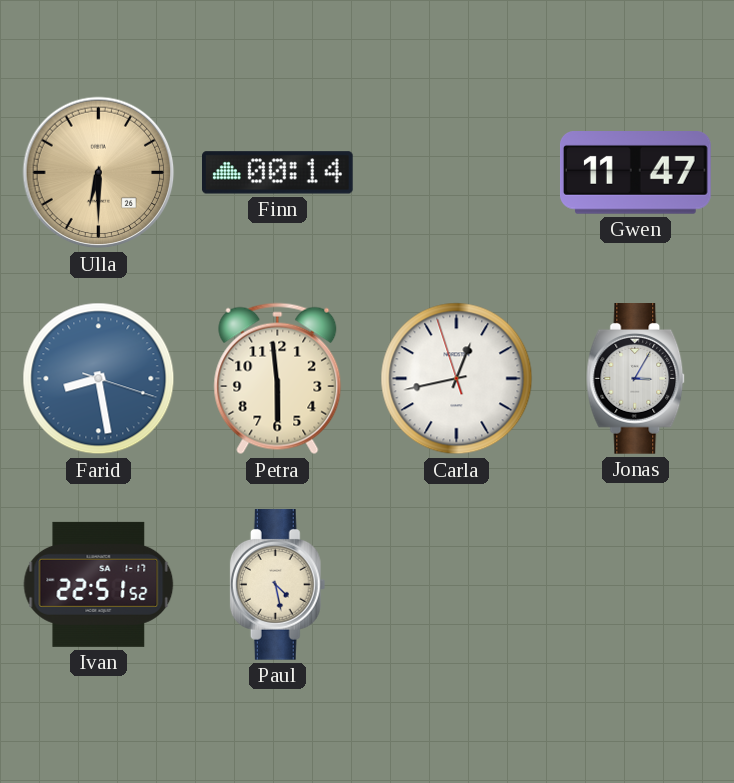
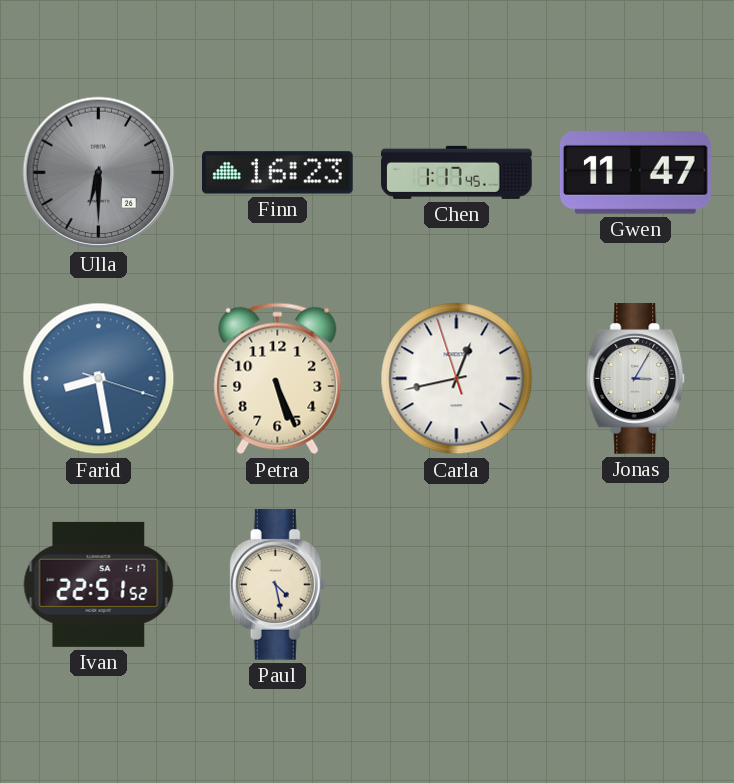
Ulla dial: champagne -> grey (99, 173)
Finn: 00:14 -> 16:23 (278, 173)
Chen: none -> 1:17 (457, 172)
Petra: 5:59 -> 5:26 (278, 379)
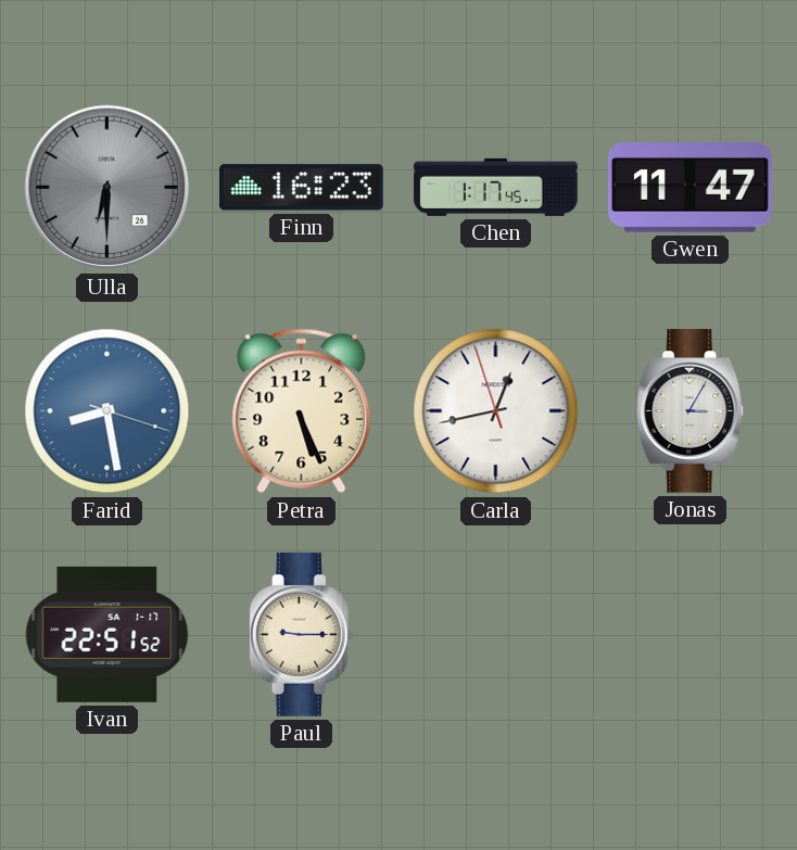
Paul: 4:28 -> 9:15 (302, 635)
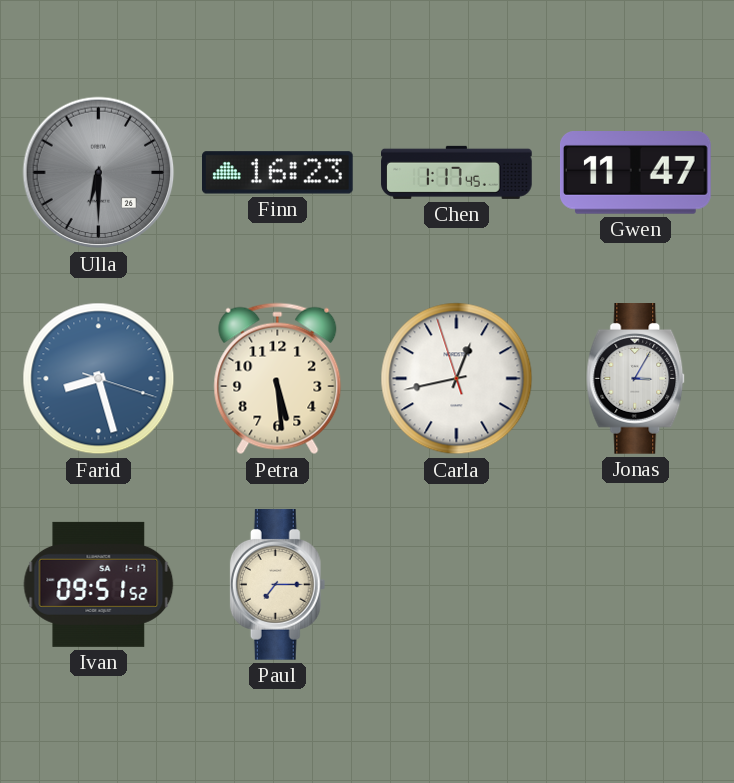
Farid: 8:28 -> 8:27 (99, 379)
Petra: 5:26 -> 5:29 (278, 379)
Ivan: 22:51 -> 09:51 (99, 584)
Paul: 9:15 -> 7:15 (278, 585)
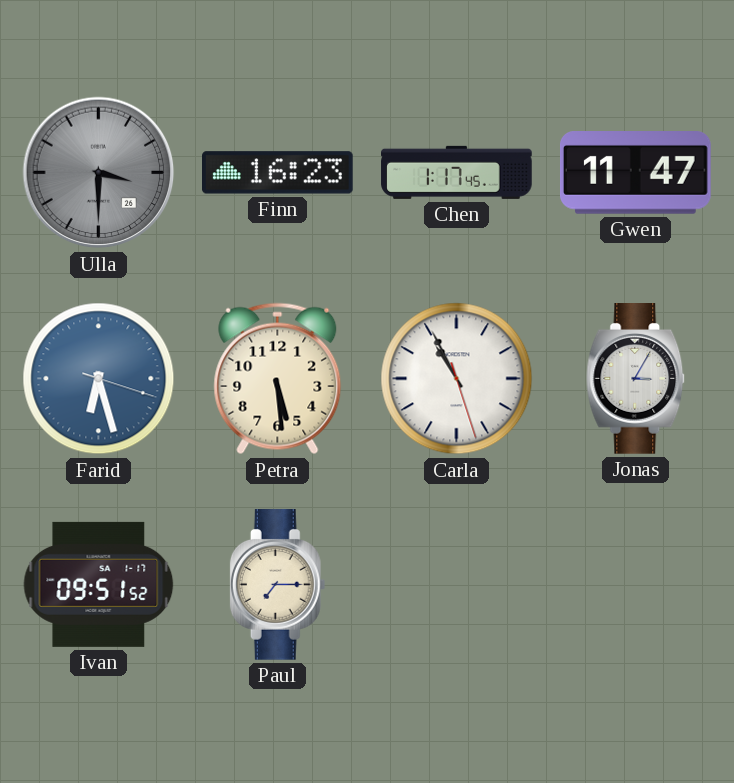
Ulla: 6:30 -> 3:30 (99, 173)
Farid: 8:27 -> 6:27 (99, 379)
Carla: 12:42 -> 10:55 (457, 379)
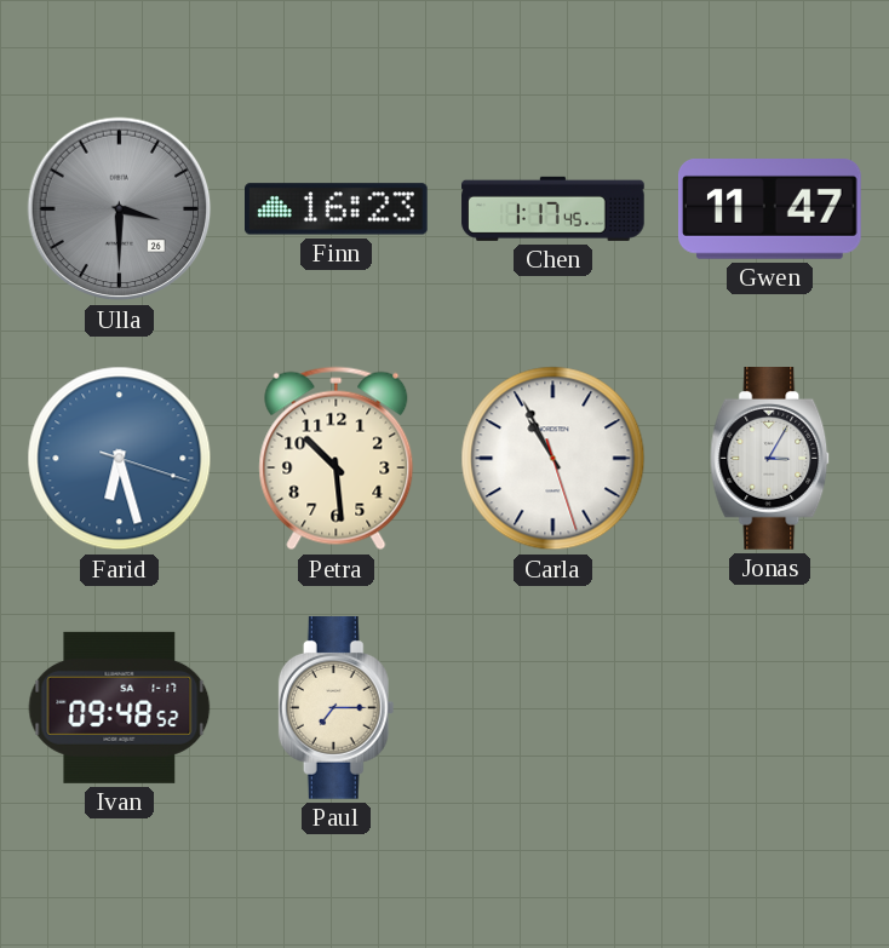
Petra: 5:29 -> 10:29 (337, 459)
Ivan: 09:51 -> 09:48 (120, 707)
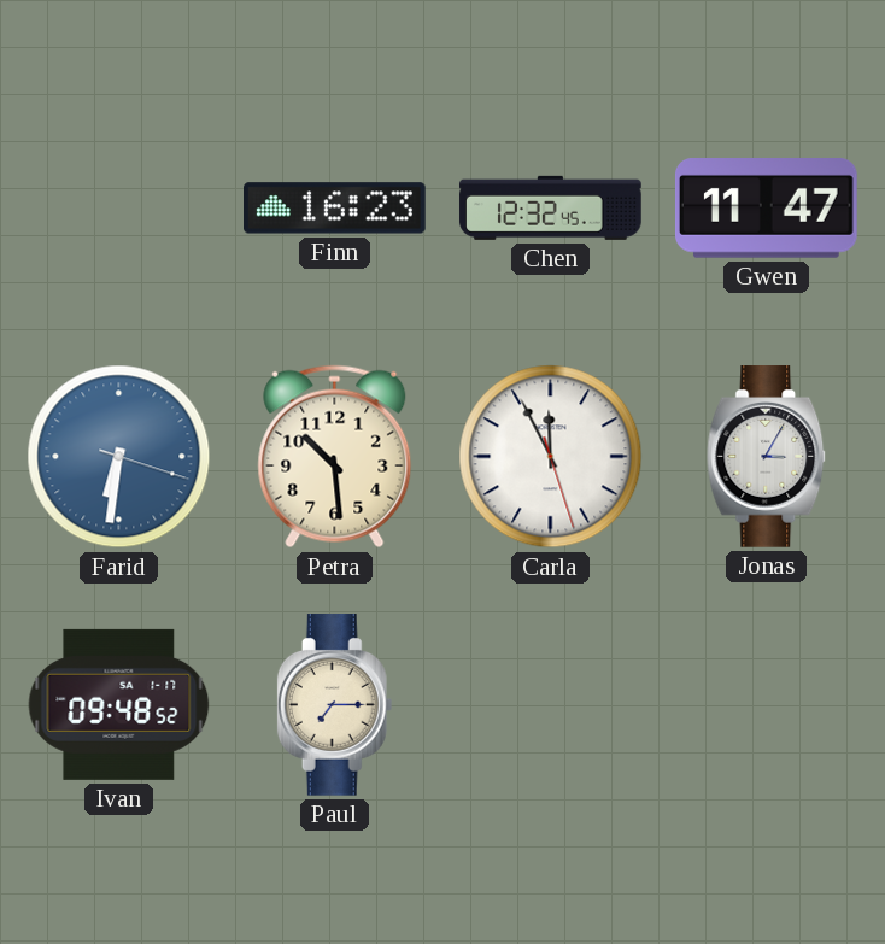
Ulla: 3:30 -> none (120, 209)
Chen: 1:17 -> 12:32 (551, 207)
Farid: 6:27 -> 6:31 (119, 457)
Carla: 10:55 -> 11:55 (551, 457)
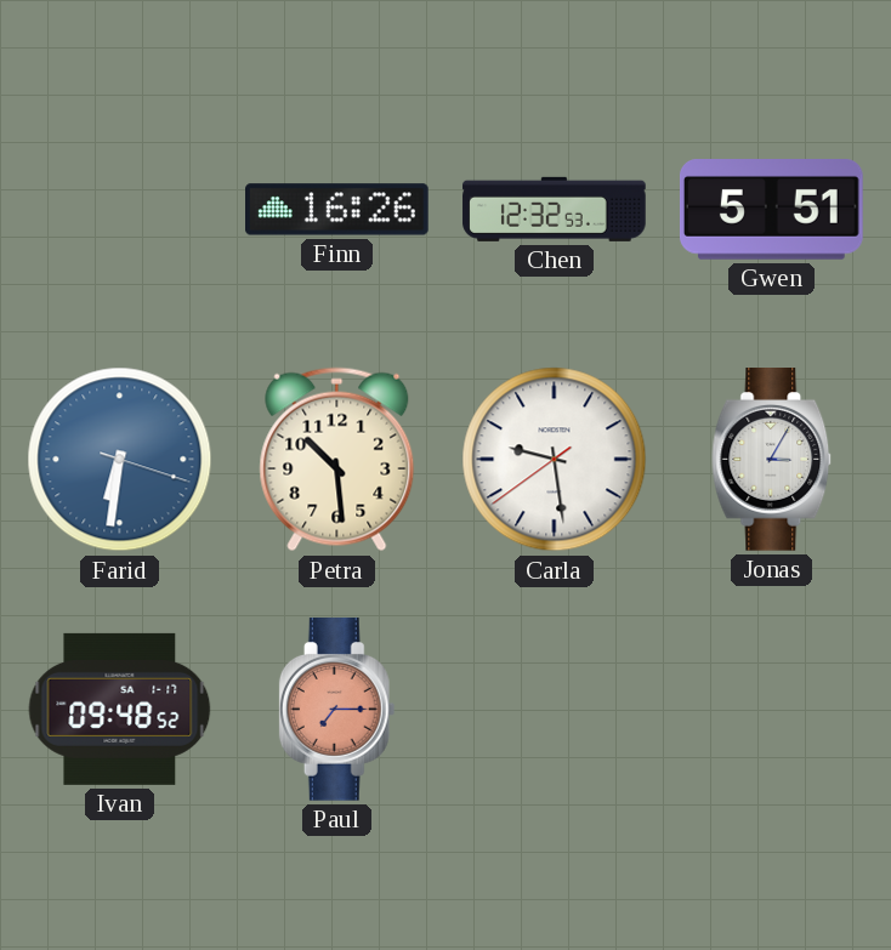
Finn: 16:23 -> 16:26 (337, 210)
Chen: 12:32:45 -> 12:32:53 (555, 209)
Gwen: 11:47 -> 5:51 (772, 210)
Carla: 11:55 -> 9:28 (555, 460)
Paul dial: cream -> salmon (337, 710)
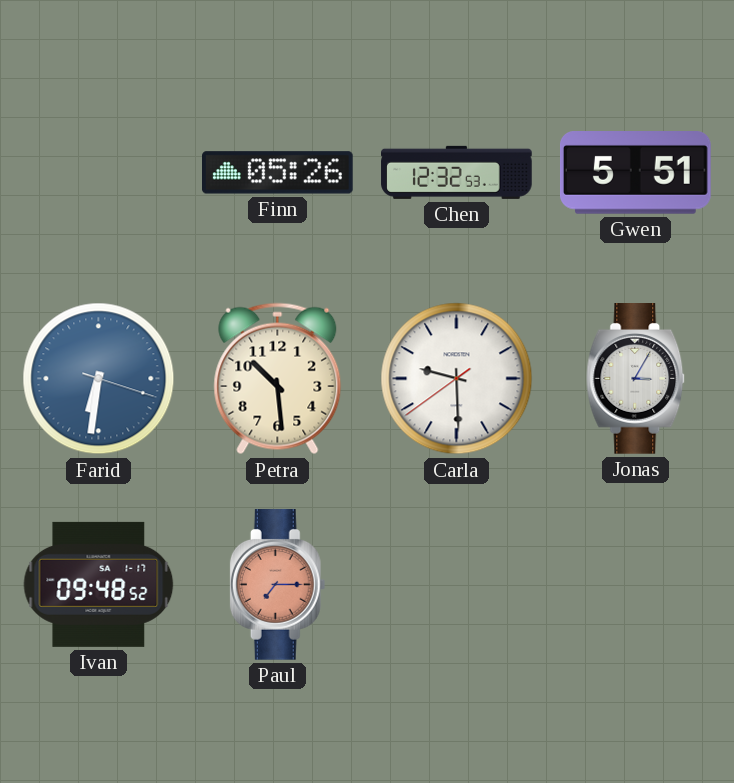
Finn: 16:26 -> 05:26 (278, 173)
Carla: 9:28 -> 9:29 (457, 379)
